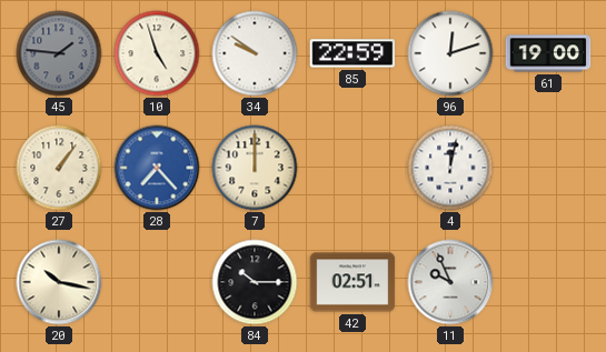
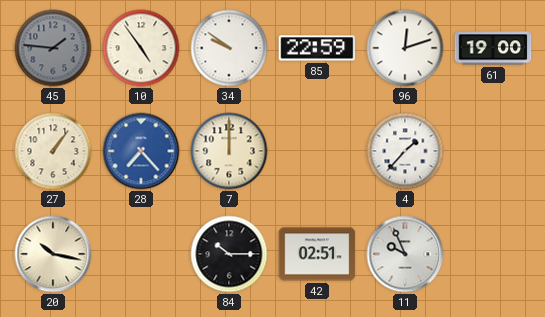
10: 4:57 -> 4:54 (141, 48)
4: 12:02 -> 1:37 (405, 151)
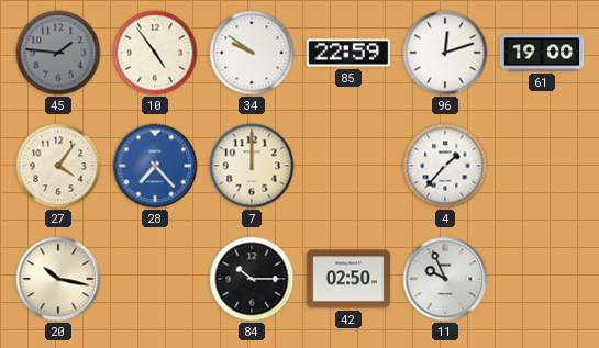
27: 1:06 -> 4:06 (58, 166)
42: 02:51 -> 02:50 (348, 279)
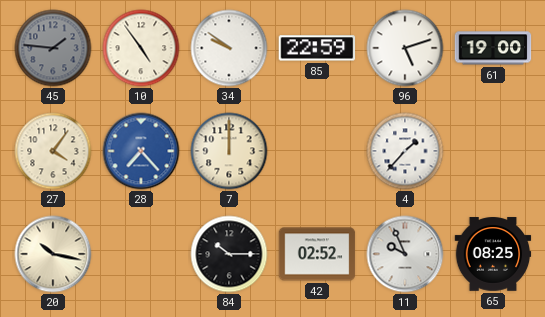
96: 12:12 -> 5:12 (405, 48)
42: 02:50 -> 02:52 (317, 254)
65: none -> 08:25 (493, 254)
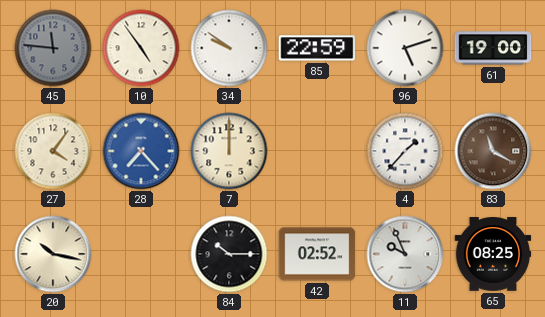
45: 1:46 -> 11:46 (53, 48)
83: none -> 11:20 (493, 151)
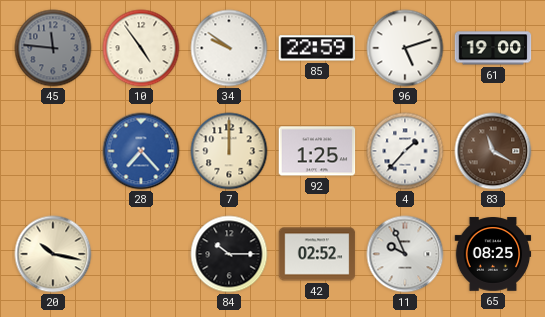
27: 4:06 -> none (53, 151)
92: none -> 1:25 (317, 151)
